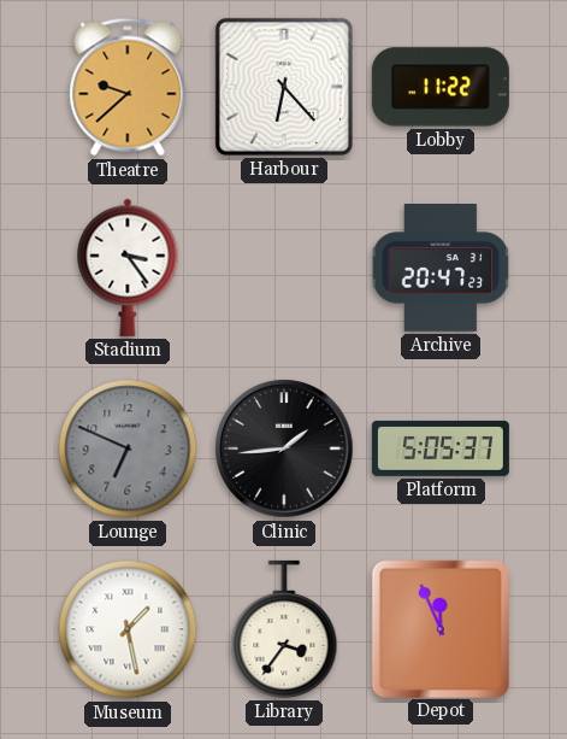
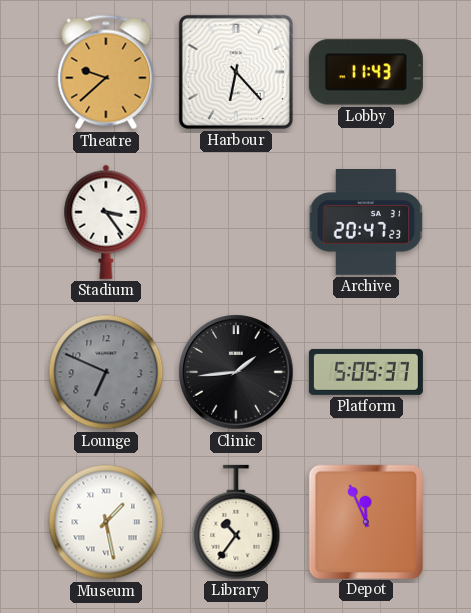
Lobby: 11:22 -> 11:43 (366, 72)
Library: 3:36 -> 10:36 (236, 522)
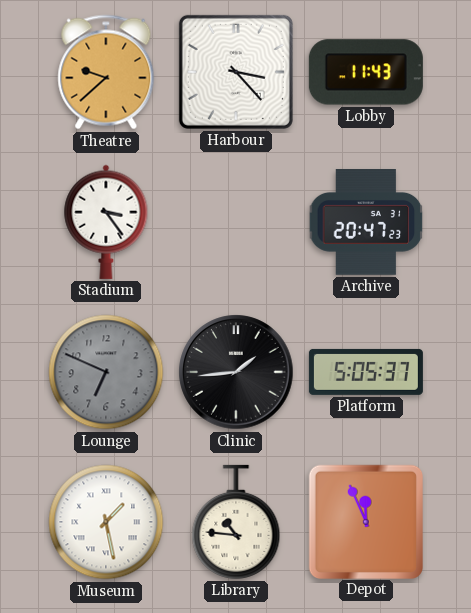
Harbour: 6:23 -> 3:23 (236, 72)
Library: 10:36 -> 10:46 (236, 522)
